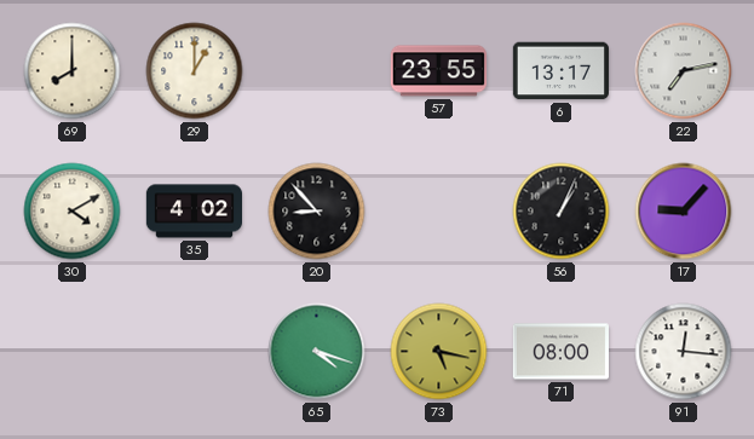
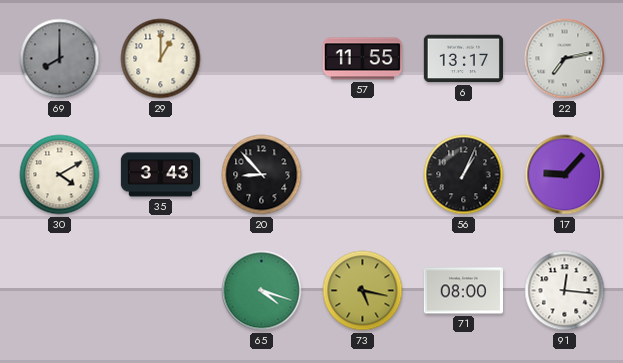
69 dial: cream -> grey (60, 59)
57: 23:55 -> 11:55 (362, 59)
35: 4:02 -> 3:43 (160, 175)
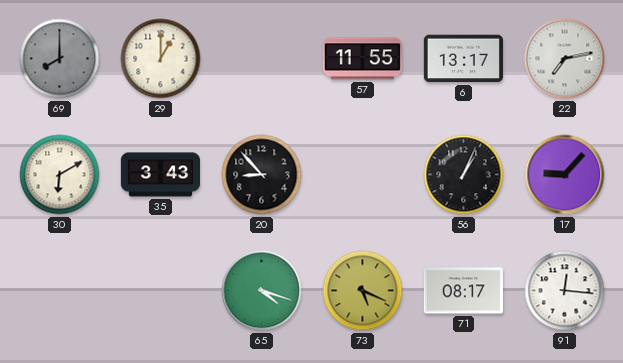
30: 4:10 -> 6:10 (60, 175)
73: 5:17 -> 5:19 (363, 291)
71: 08:00 -> 08:17 (463, 291)
